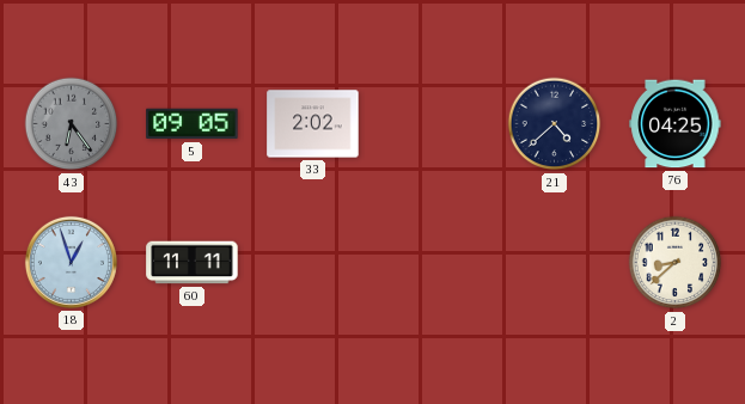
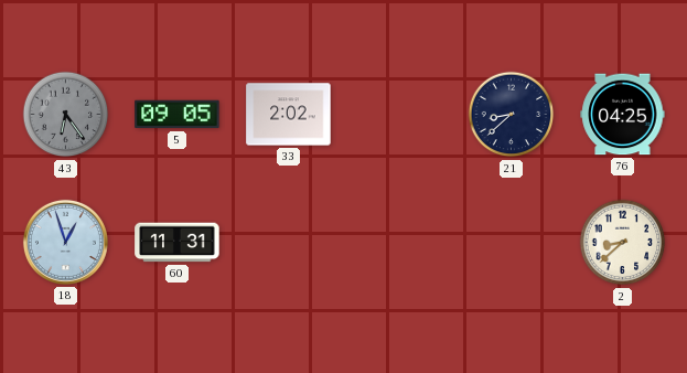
21: 4:38 -> 8:38 (512, 115)
60: 11:11 -> 11:31 (178, 243)
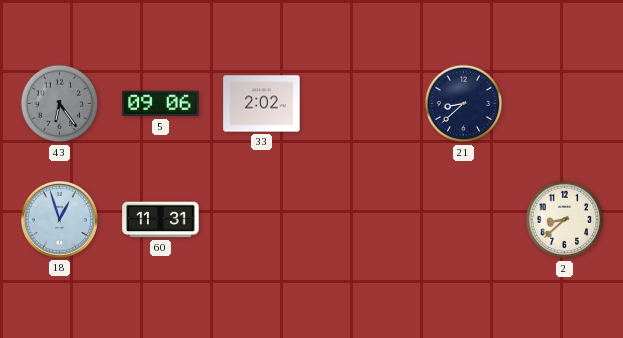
5: 09:05 -> 09:06 (161, 104)
76: 04:25 -> none (623, 115)
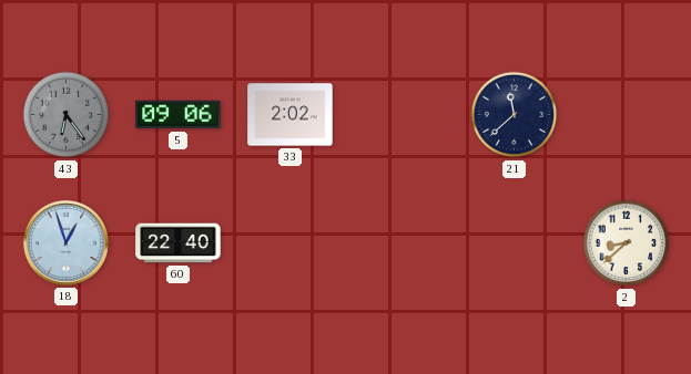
21: 8:38 -> 11:38 (515, 115)
60: 11:31 -> 22:40 (179, 243)
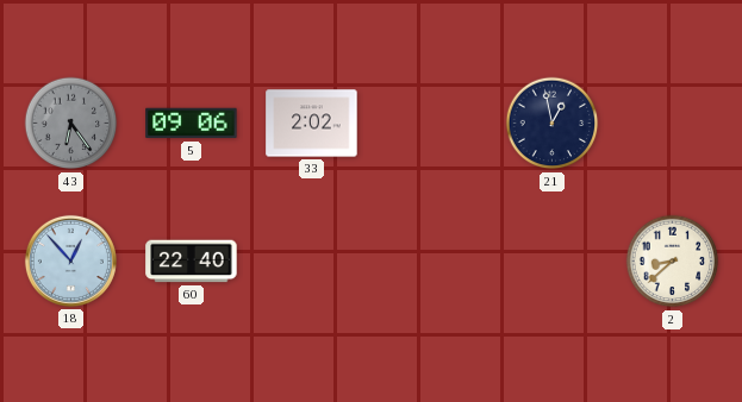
21: 11:38 -> 12:58 (553, 124)
18: 12:57 -> 12:53 (70, 260)
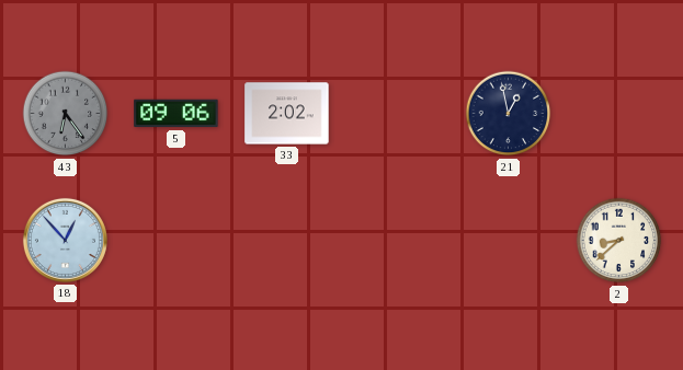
60: 22:40 -> none (192, 262)
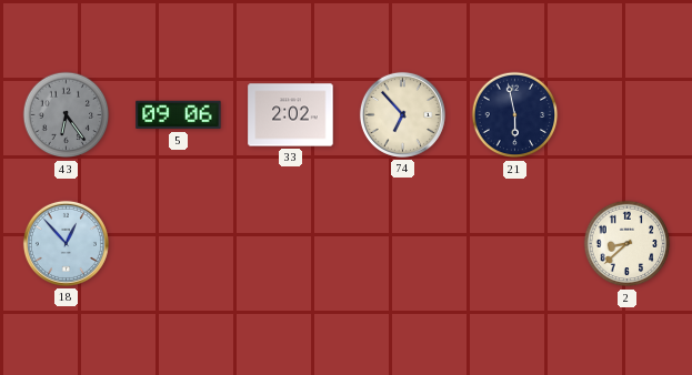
74: none -> 6:53 (402, 114)
21: 12:58 -> 5:58 (515, 115)
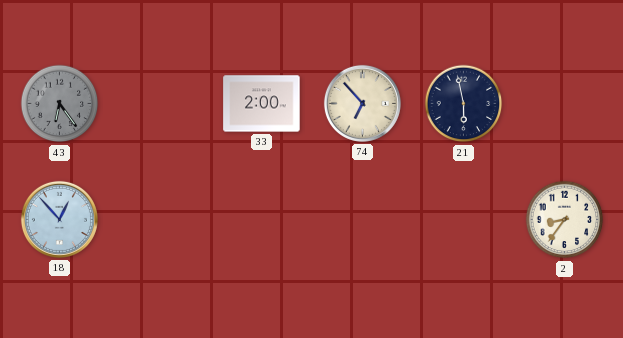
5: 09:06 -> none (179, 115)
33: 2:02 -> 2:00 (262, 104)
2: 8:38 -> 8:36 (565, 220)
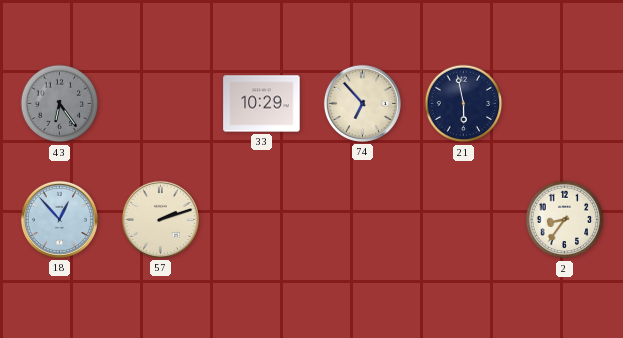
33: 2:00 -> 10:29 (262, 104)
57: none -> 2:12 (160, 219)
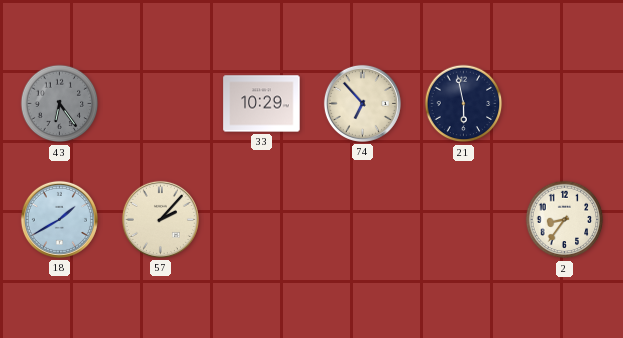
18: 12:53 -> 1:40 (59, 219)
57: 2:12 -> 2:07 (160, 219)
